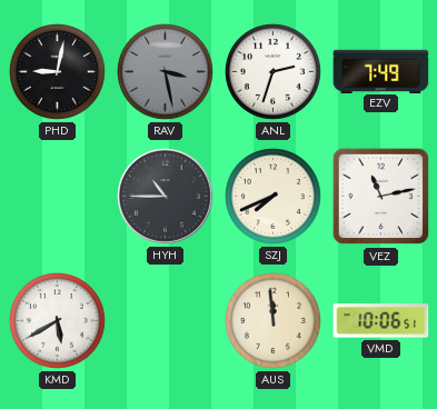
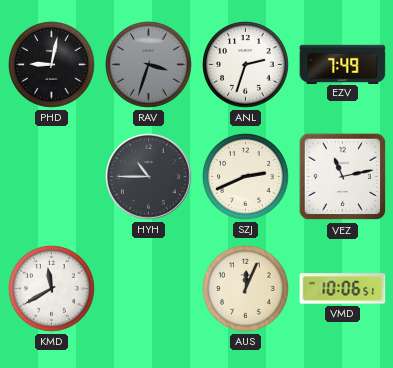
RAV: 3:28 -> 3:33 (149, 65)
SZJ: 7:41 -> 2:41 (246, 177)
KMD: 5:40 -> 11:40 (52, 289)
AUS: 11:59 -> 12:04 (246, 289)
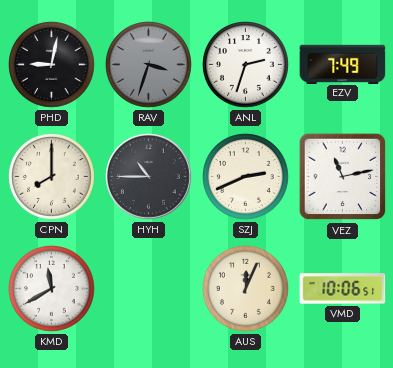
CPN: none -> 8:00 (52, 177)
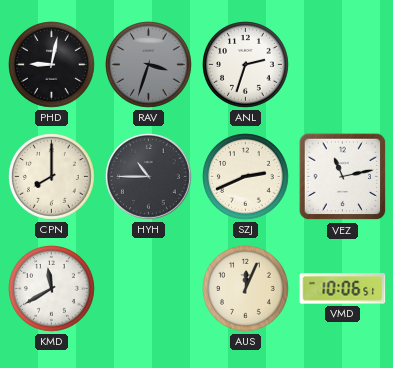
EZV: 7:49 -> none (343, 64)
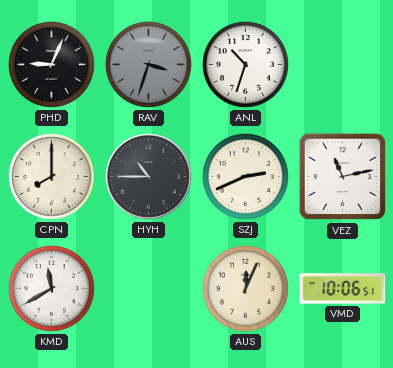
PHD: 9:02 -> 9:04 (52, 65)
ANL: 2:33 -> 10:33 (246, 65)
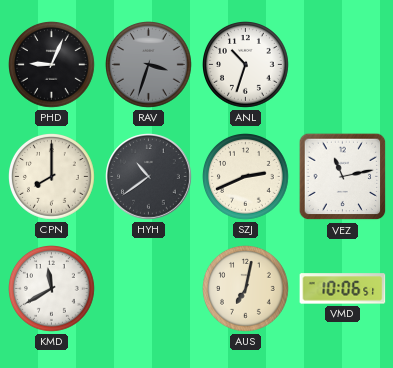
HYH: 10:45 -> 10:39 (149, 177)
AUS: 12:04 -> 7:02 (246, 289)
